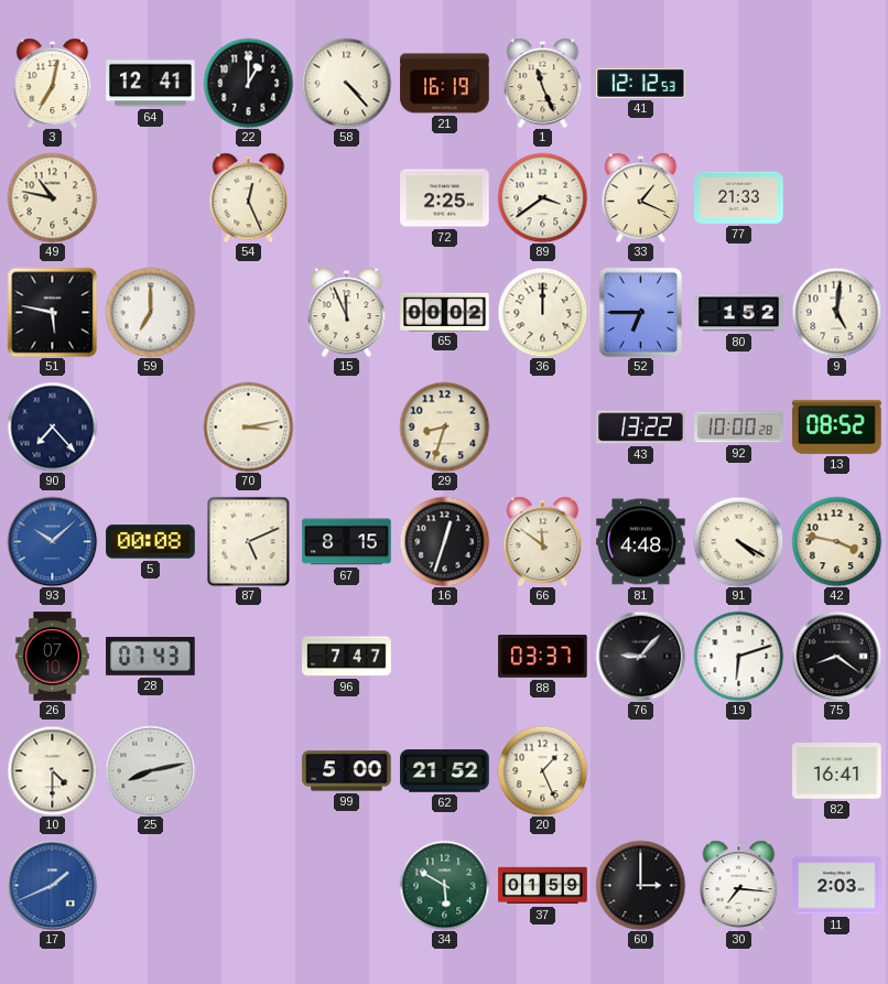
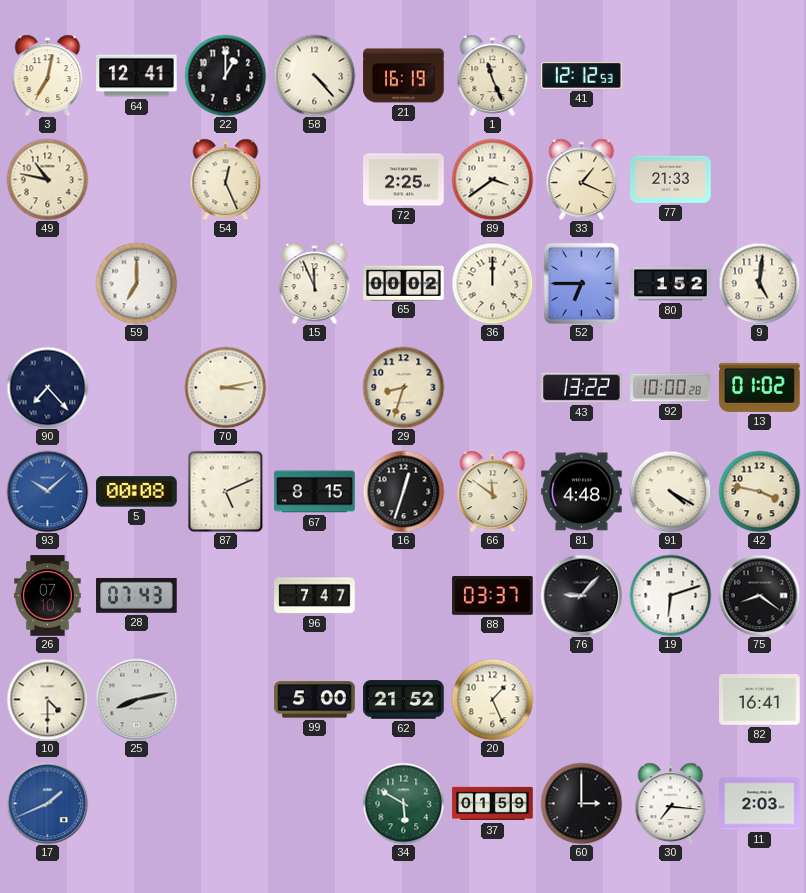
51: 5:47 -> none (52, 312)
13: 08:52 -> 01:02 (760, 387)
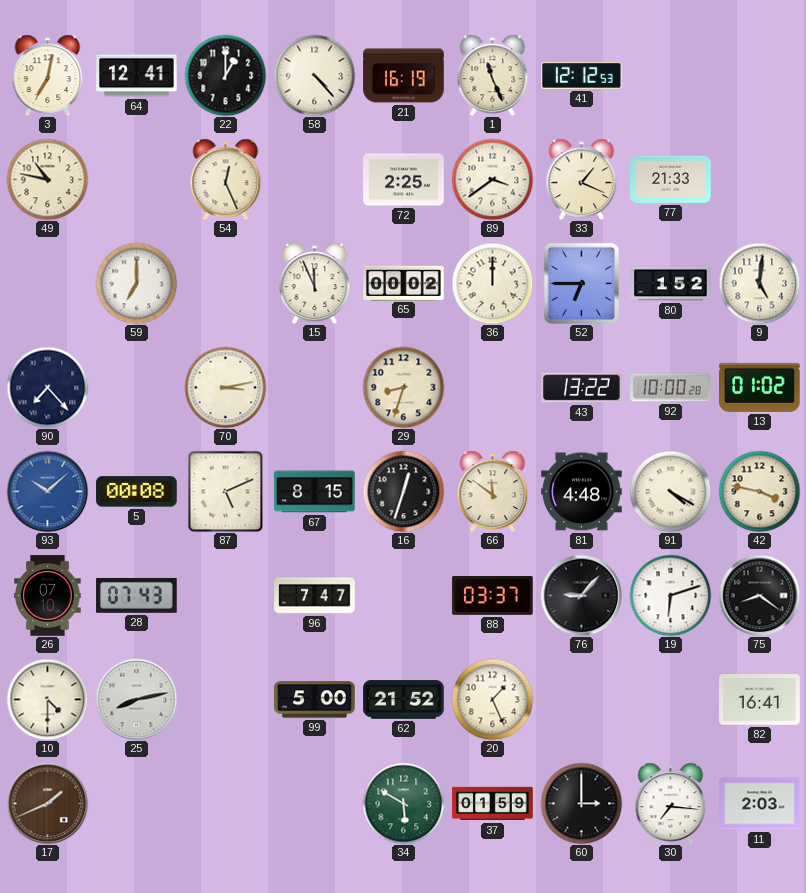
17 dial: blue -> brown (47, 803)
